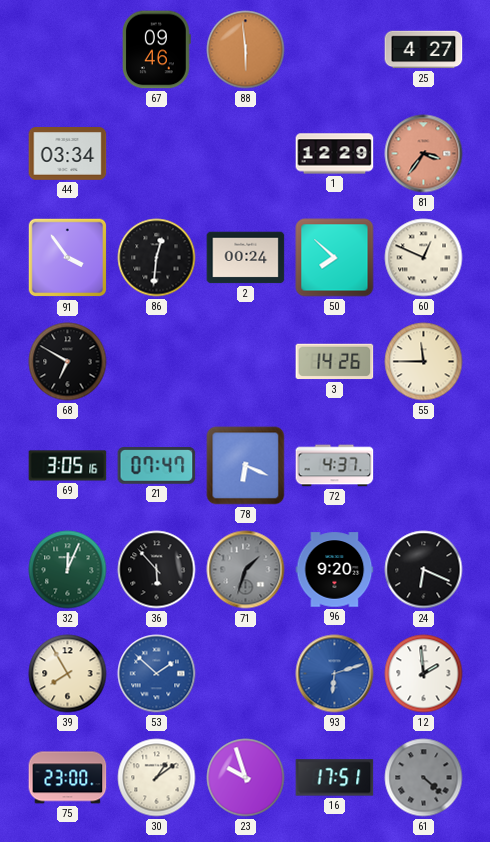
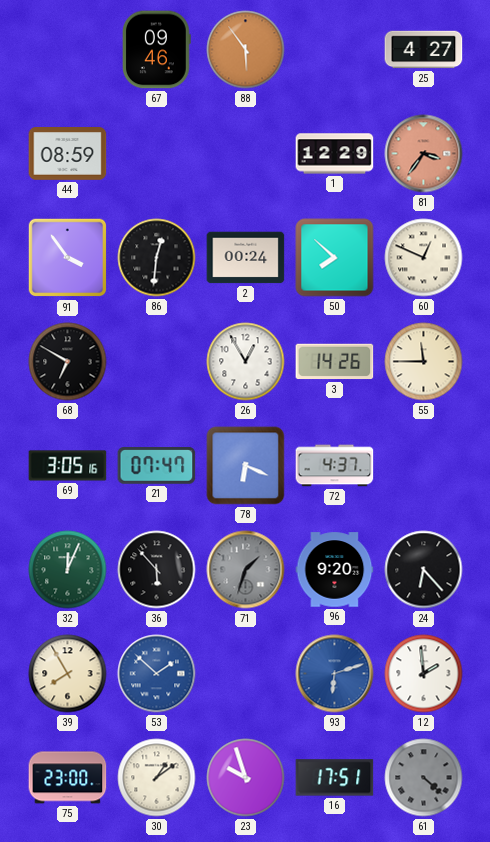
88: 5:59 -> 5:54 (246, 50)
44: 03:34 -> 08:59 (68, 154)
26: none -> 12:55 (246, 362)
24: 6:19 -> 6:23 (424, 570)
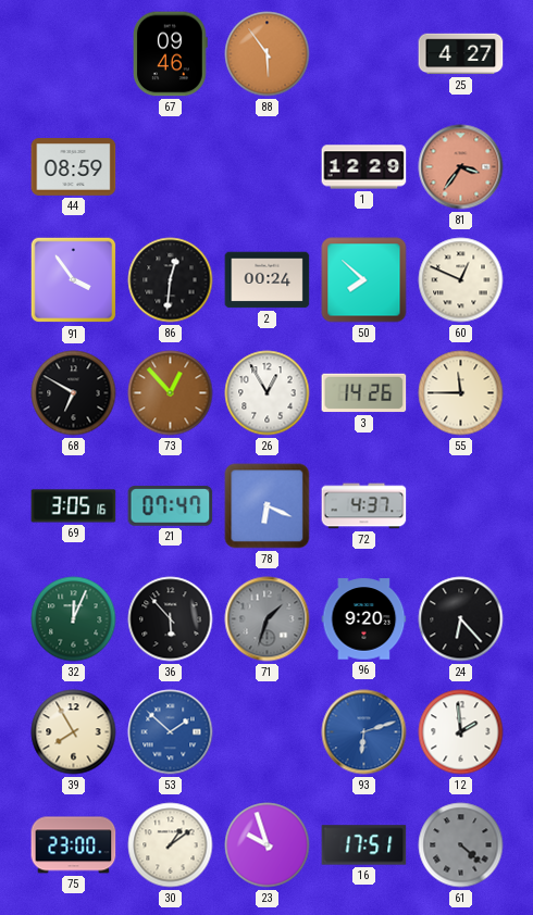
73: none -> 12:53 (171, 393)
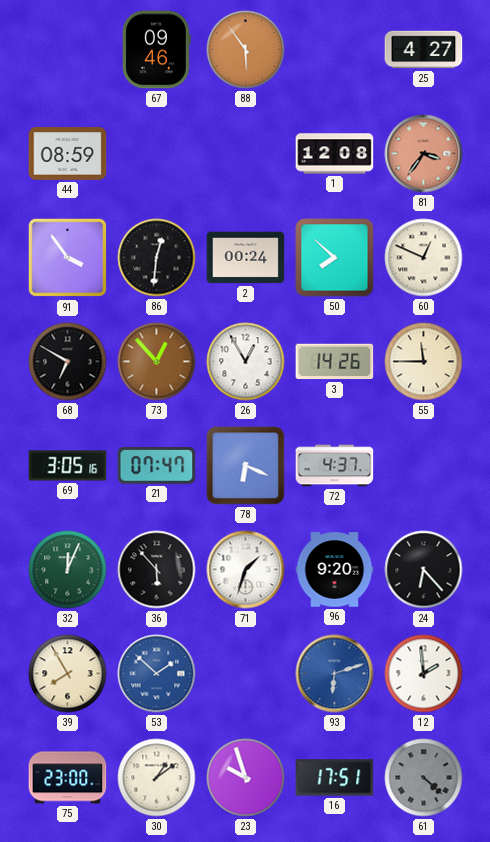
1: 12:29 -> 12:08 (335, 154)
71 dial: grey -> white (246, 570)
